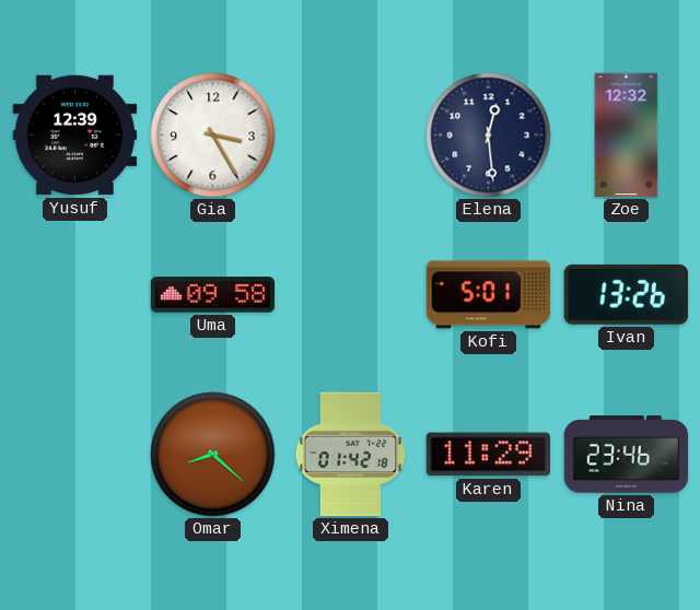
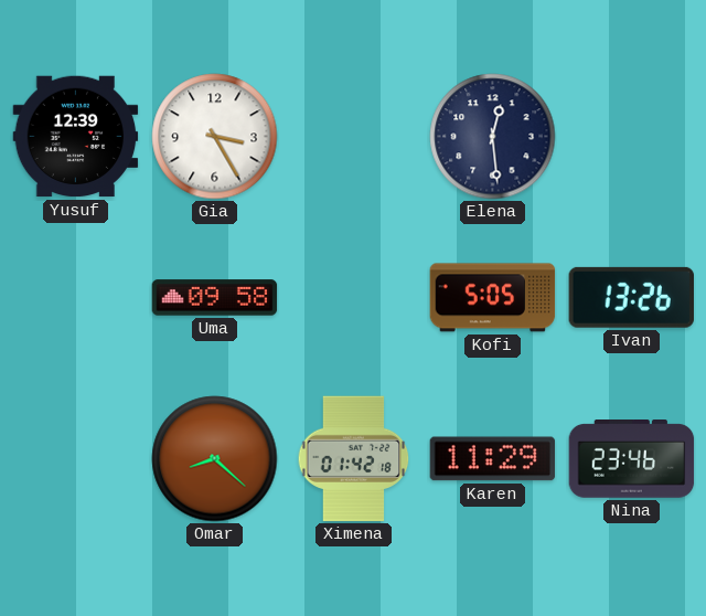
Zoe: 12:32 -> none (627, 136)
Kofi: 5:01 -> 5:05 (493, 298)
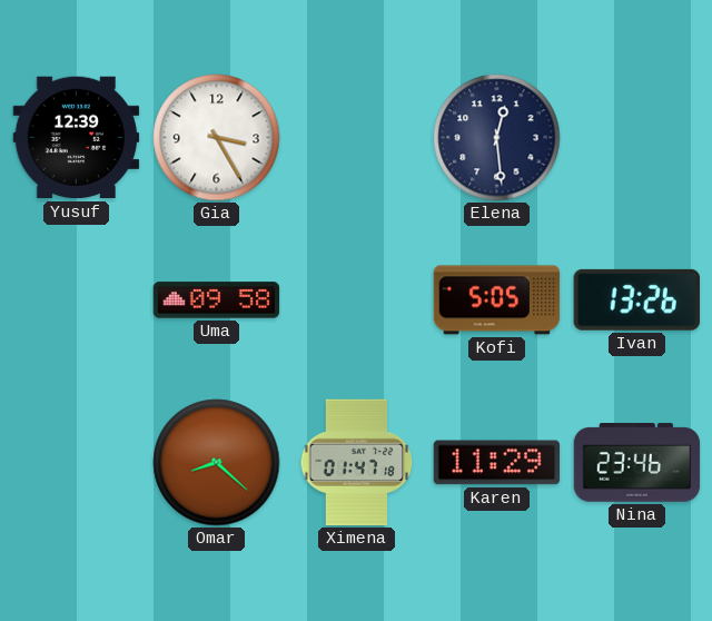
Ximena: 01:42 -> 01:47 (357, 463)
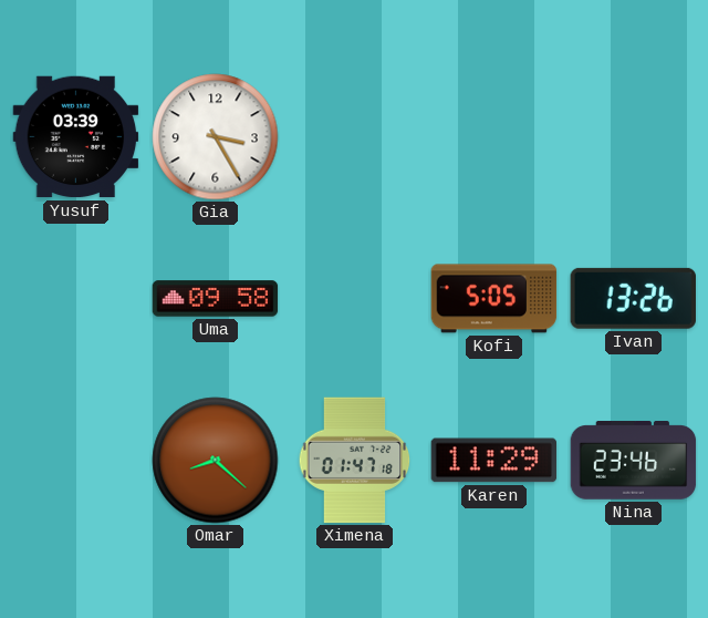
Yusuf: 12:39 -> 03:39 (76, 137)
Elena: 12:29 -> none (497, 138)
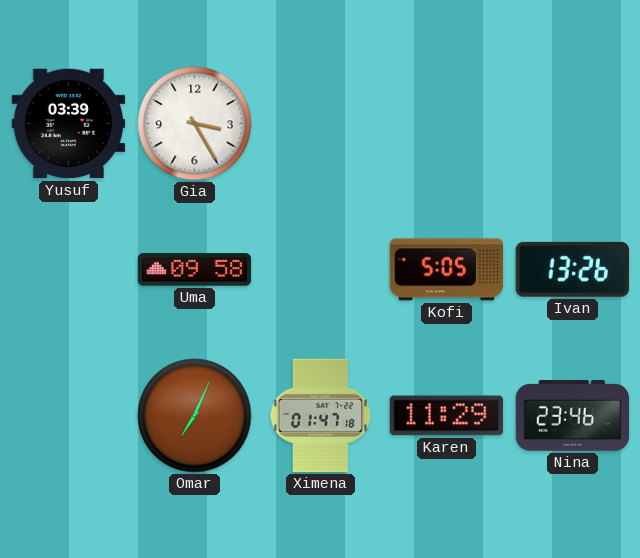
Omar: 8:22 -> 7:04 (195, 416)
